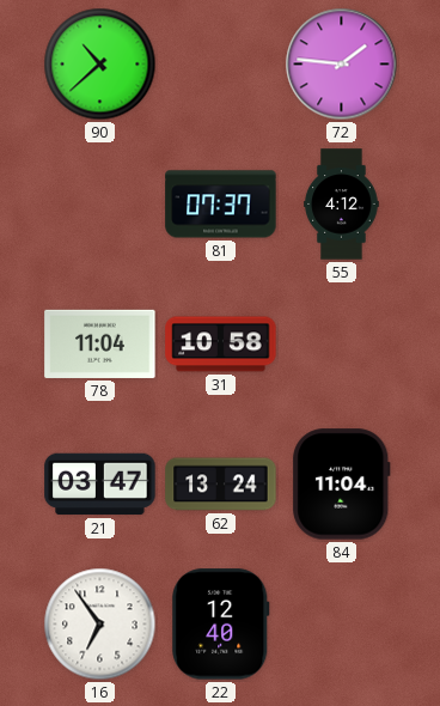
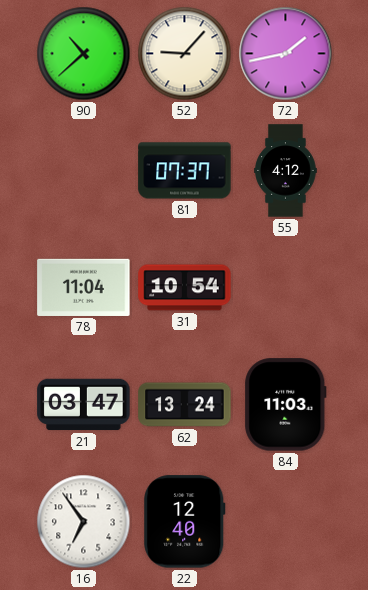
52: none -> 9:07 (185, 54)
72: 1:46 -> 1:43 (286, 54)
31: 10:58 -> 10:54 (185, 288)
84: 11:04 -> 11:03 (286, 405)
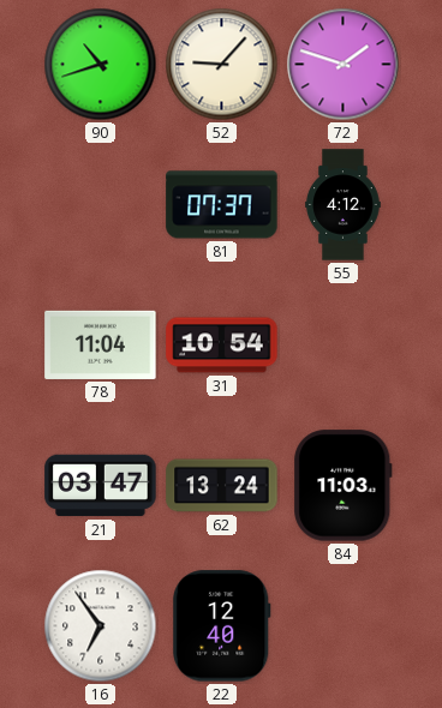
90: 10:38 -> 10:42 (101, 65)
72: 1:43 -> 1:48 (344, 65)
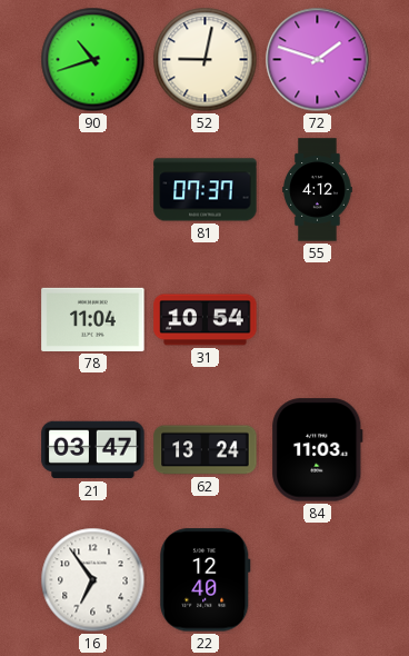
52: 9:07 -> 9:02 (206, 60)
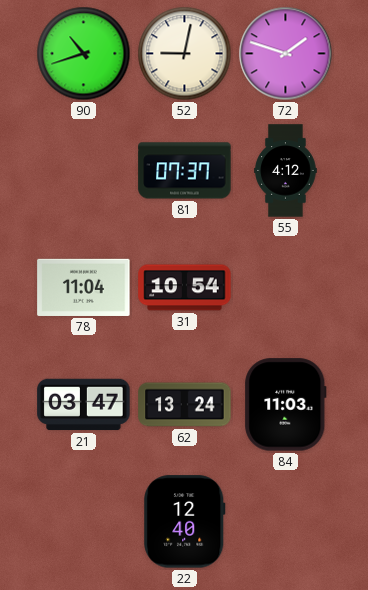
16: 6:54 -> none (93, 580)
